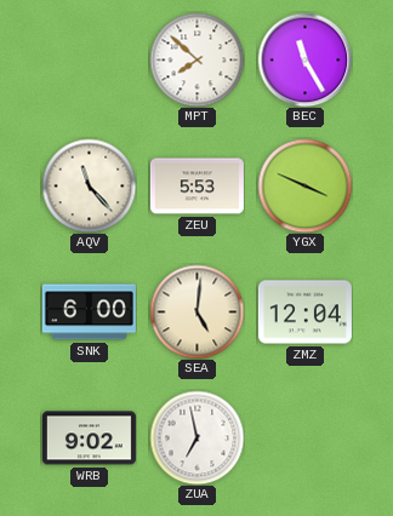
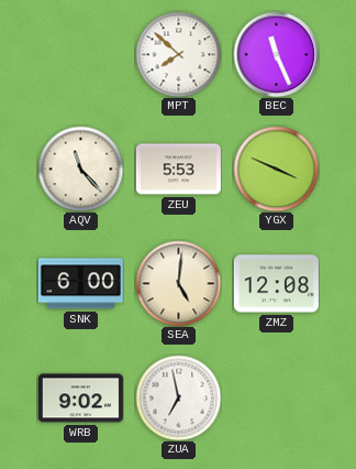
BEC: 11:25 -> 11:26 (276, 54)
ZMZ: 12:04 -> 12:08 (276, 284)
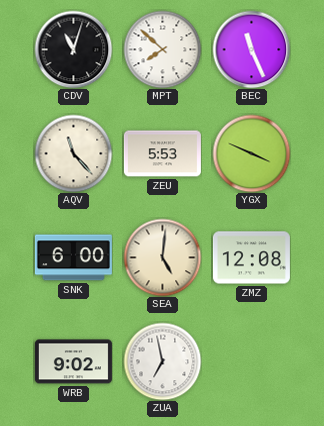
CDV: none -> 11:03 (73, 49)
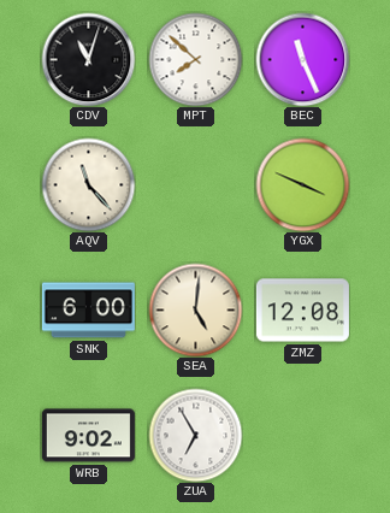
ZEU: 5:53 -> none (162, 154)
ZUA: 6:58 -> 6:55 (195, 435)
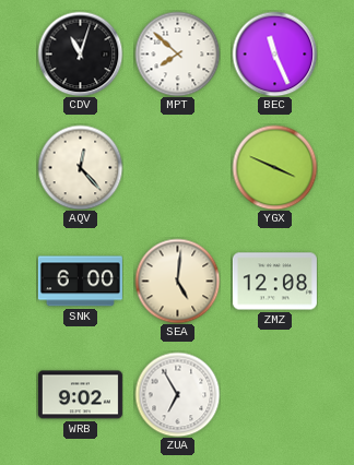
AQV: 11:23 -> 12:23 (80, 167)
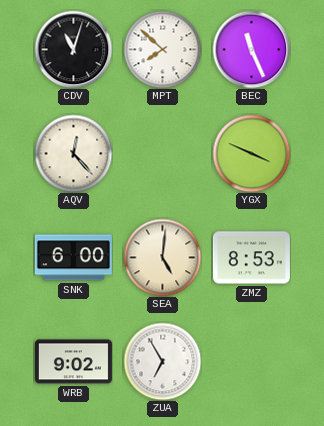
ZMZ: 12:08 -> 8:53 (251, 258)
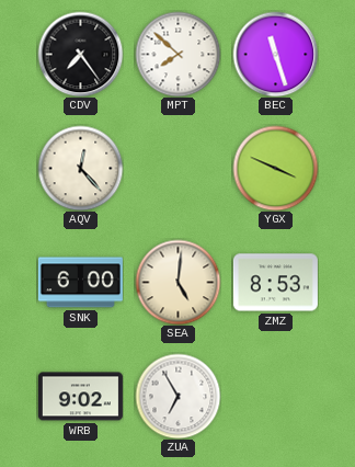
CDV: 11:03 -> 7:24 (80, 54)
BEC: 11:26 -> 11:27 (275, 54)
